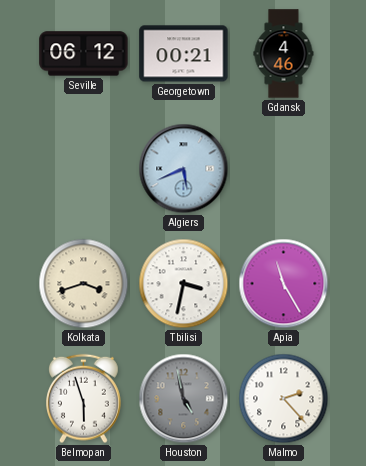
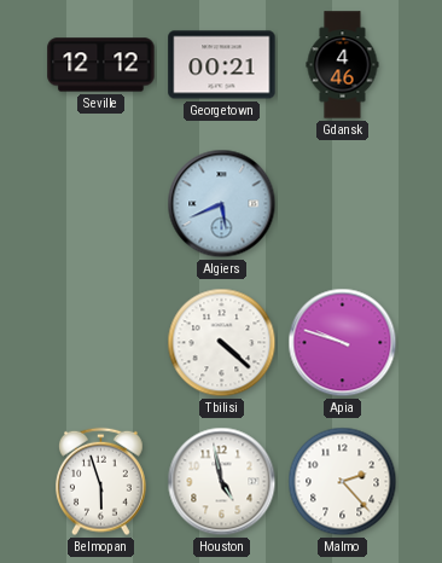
Seville: 06:12 -> 12:12 (101, 65)
Kolkata: 3:42 -> none (84, 284)
Tbilisi: 3:32 -> 4:22 (222, 343)
Apia: 11:25 -> 9:48 (343, 343)
Houston dial: grey -> white (222, 482)
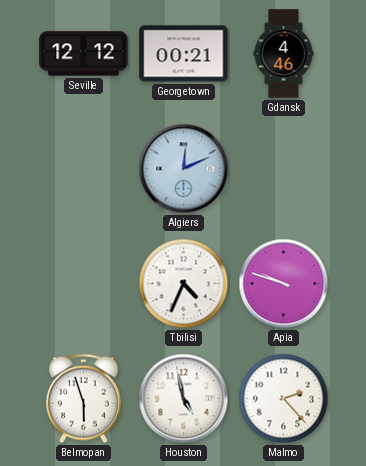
Algiers: 5:41 -> 12:11 (184, 169)
Tbilisi: 4:22 -> 4:34 (184, 284)
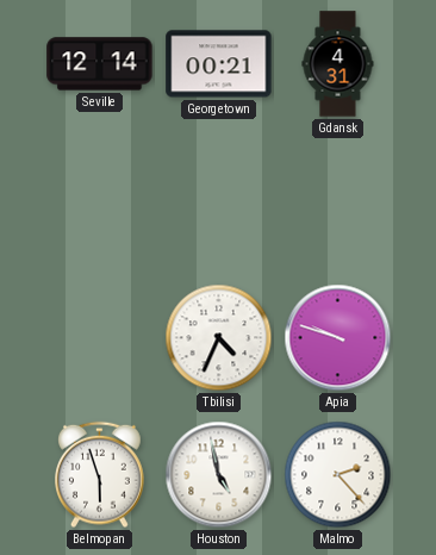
Seville: 12:12 -> 12:14 (100, 64)
Gdansk: 4:46 -> 4:31 (338, 64)
Algiers: 12:11 -> none (184, 169)
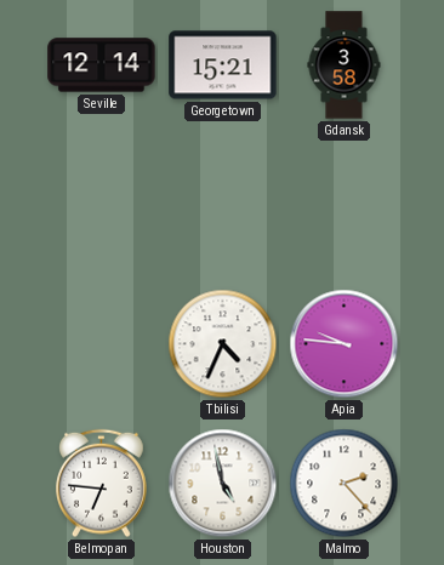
Georgetown: 00:21 -> 15:21 (223, 65)
Gdansk: 4:31 -> 3:58 (345, 65)
Apia: 9:48 -> 9:46 (345, 344)
Belmopan: 5:57 -> 6:46 (102, 484)
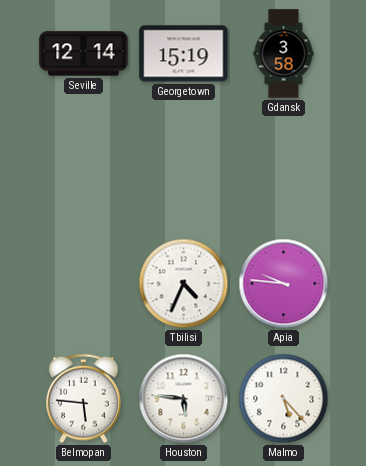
Georgetown: 15:21 -> 15:19 (184, 54)
Belmopan: 6:46 -> 5:46 (84, 399)
Houston: 4:58 -> 5:46 (184, 399)
Malmo: 2:23 -> 5:23 (284, 399)
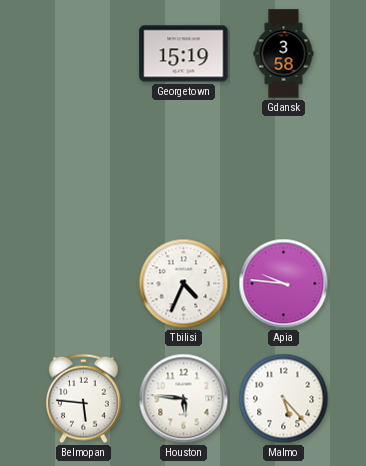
Seville: 12:14 -> none (84, 54)
